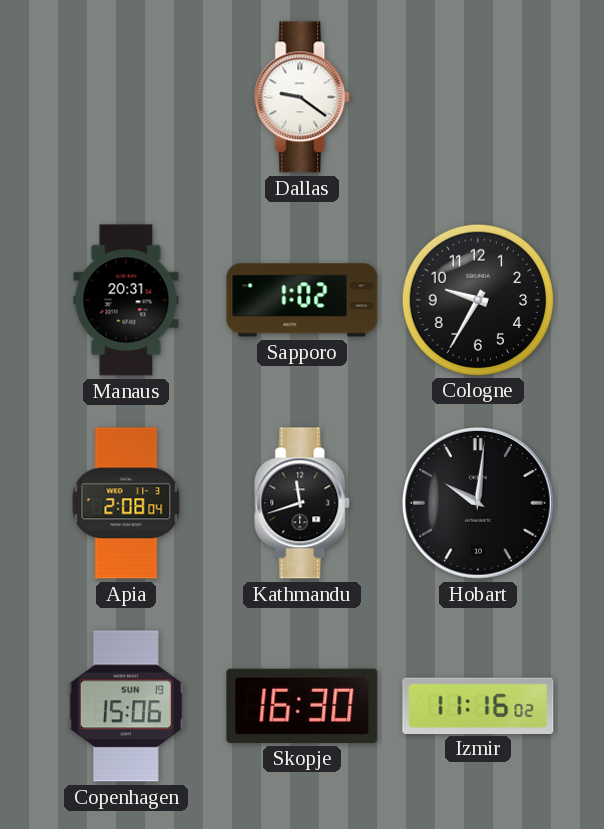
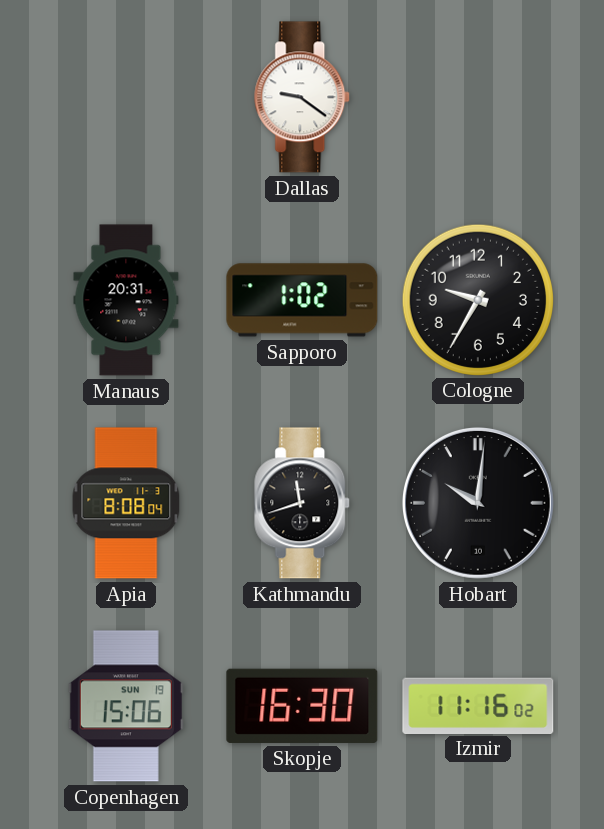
Apia: 2:08 -> 8:08 (126, 503)
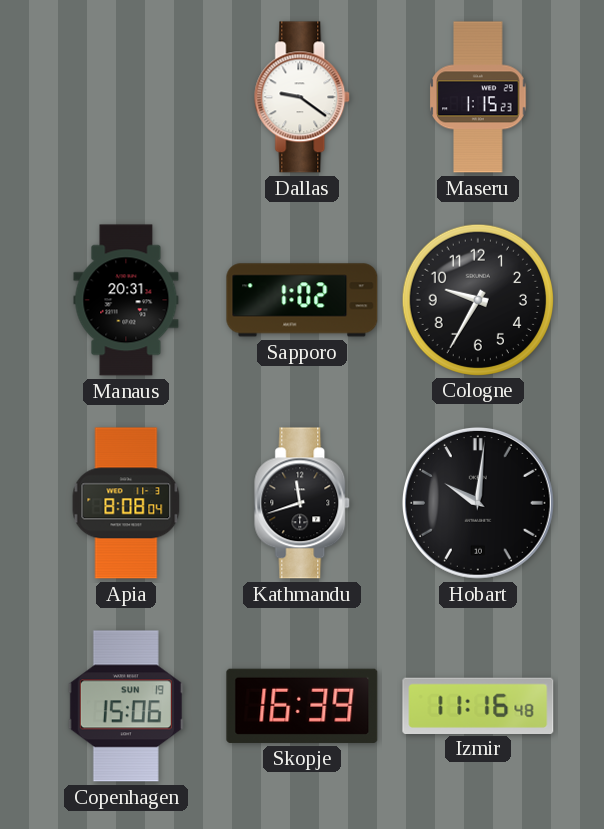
Maseru: none -> 1:15 (478, 97)
Skopje: 16:30 -> 16:39 (302, 706)
Izmir: 11:16:02 -> 11:16:48 (478, 705)
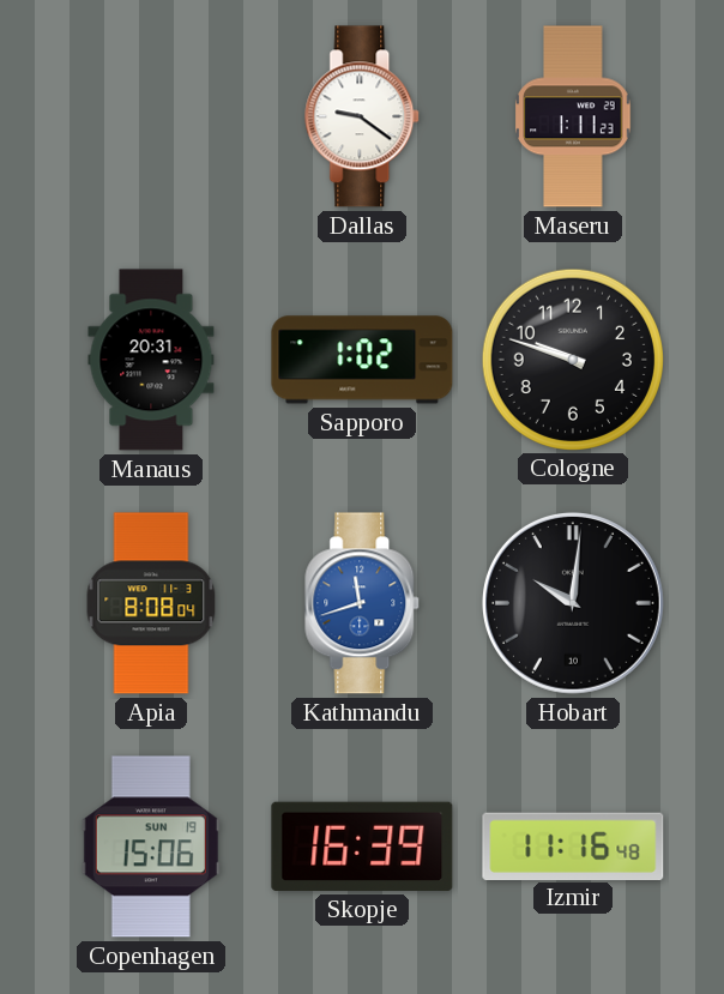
Maseru: 1:15 -> 1:11 (573, 116)
Cologne: 9:35 -> 9:48 (572, 359)
Kathmandu dial: black -> blue (363, 603)
